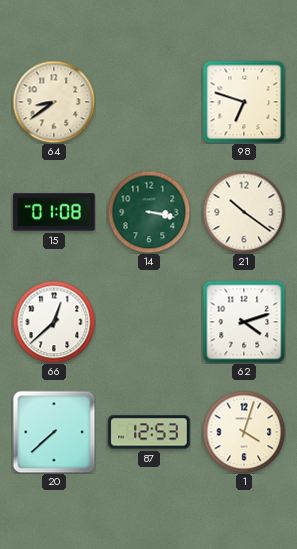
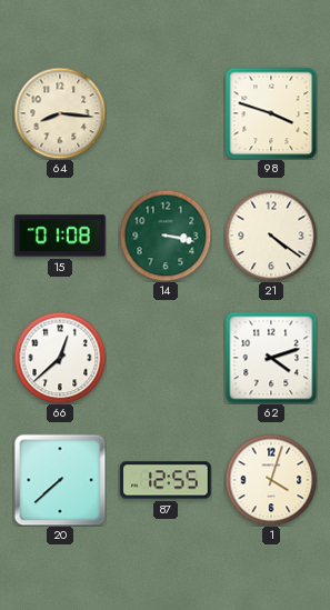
64: 8:39 -> 8:16 (60, 113)
98: 6:48 -> 3:48 (271, 113)
21: 10:21 -> 4:21 (271, 236)
87: 12:53 -> 12:55 (166, 480)
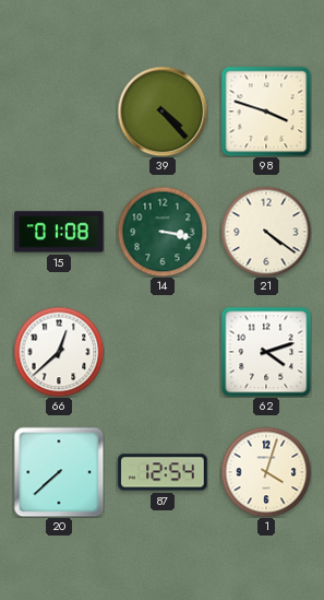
64: 8:16 -> none (60, 113)
39: none -> 4:23 (163, 111)
87: 12:55 -> 12:54 (163, 472)
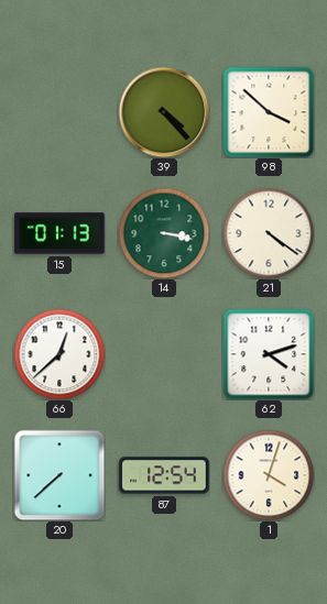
98: 3:48 -> 3:52 (269, 112)
15: 01:08 -> 01:13 (59, 233)
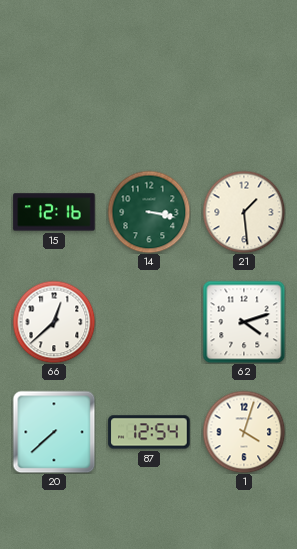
39: 4:23 -> none (164, 112)
98: 3:52 -> none (269, 112)
15: 01:13 -> 12:16 (54, 212)
21: 4:21 -> 1:29 (244, 212)
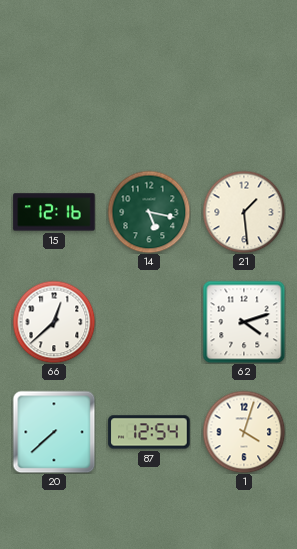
14: 3:17 -> 5:17 (149, 212)
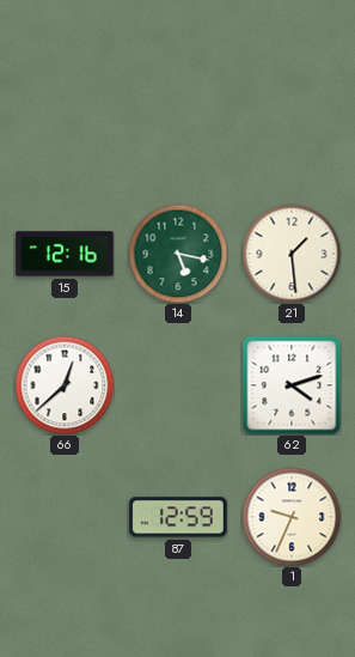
20: 7:38 -> none (54, 432)
87: 12:54 -> 12:59 (178, 517)
1: 4:03 -> 9:34 (292, 517)
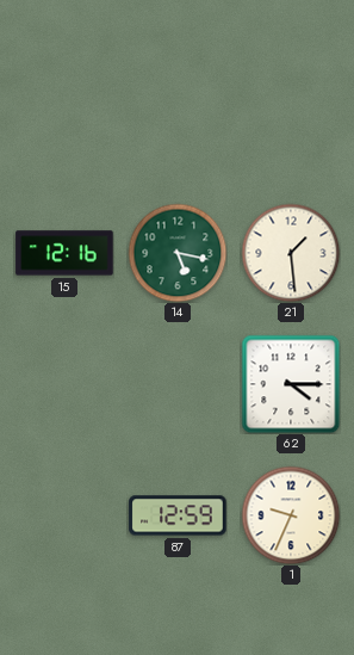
66: 12:38 -> none (65, 385)
62: 4:12 -> 4:15 (291, 384)
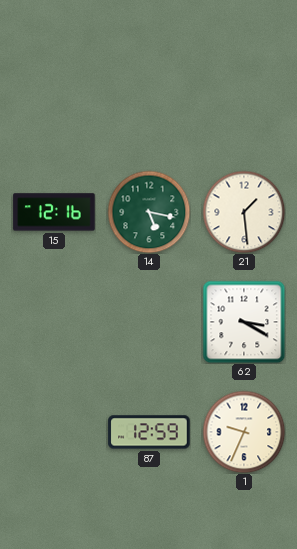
62: 4:15 -> 3:20 (244, 322)
